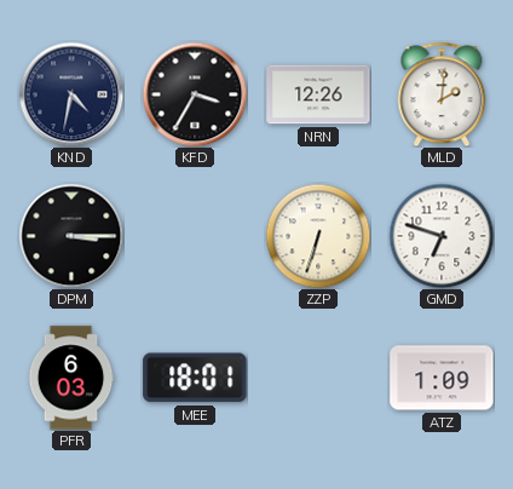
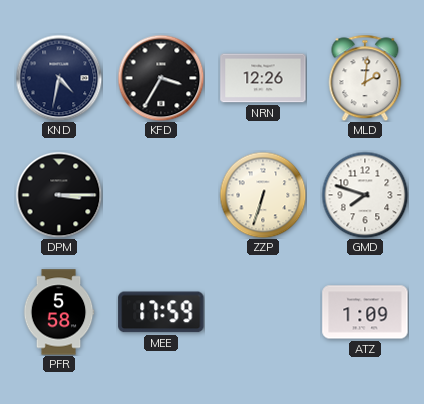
GMD: 6:48 -> 7:48 (365, 195)
PFR: 6:03 -> 5:58 (59, 312)
MEE: 18:01 -> 17:59 (161, 312)
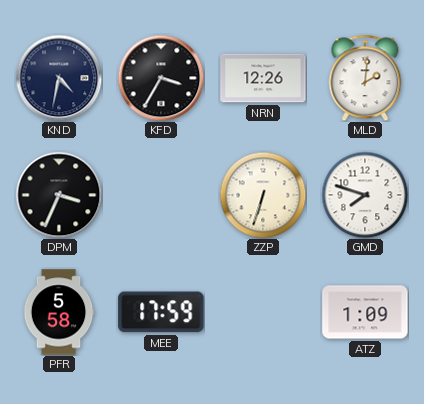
DPM: 3:15 -> 3:34 (59, 195)
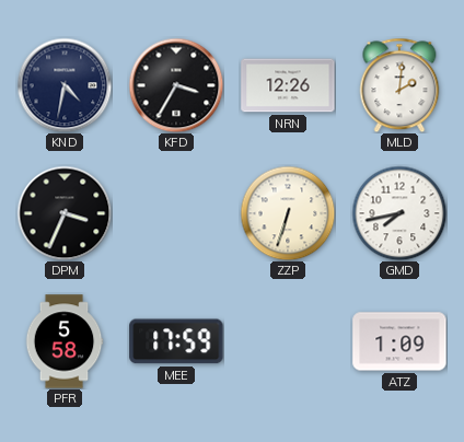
GMD: 7:48 -> 7:43 (399, 213)
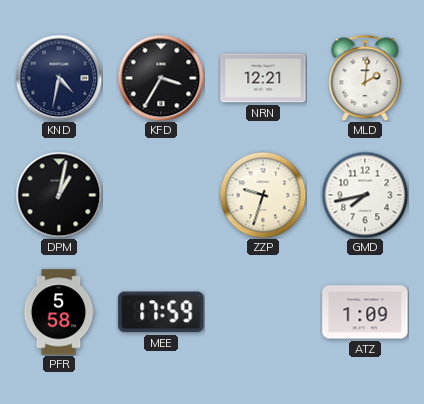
NRN: 12:26 -> 12:21 (263, 78)
DPM: 3:34 -> 1:02 (59, 195)
ZZP: 6:33 -> 9:33 (263, 195)
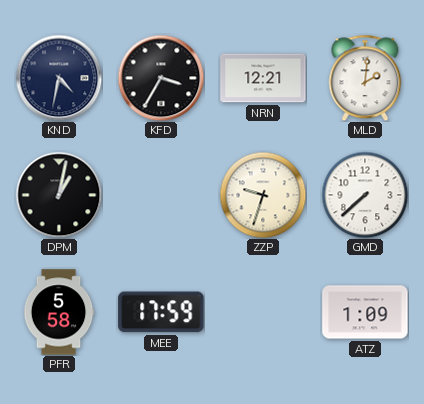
GMD: 7:43 -> 7:38 (365, 195)
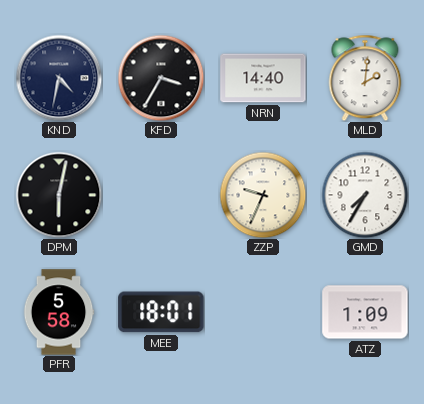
NRN: 12:21 -> 14:40 (263, 78)
DPM: 1:02 -> 6:02 (59, 195)
ZZP: 9:33 -> 9:34 (263, 195)
GMD: 7:38 -> 7:35 (365, 195)
MEE: 17:59 -> 18:01 (161, 312)
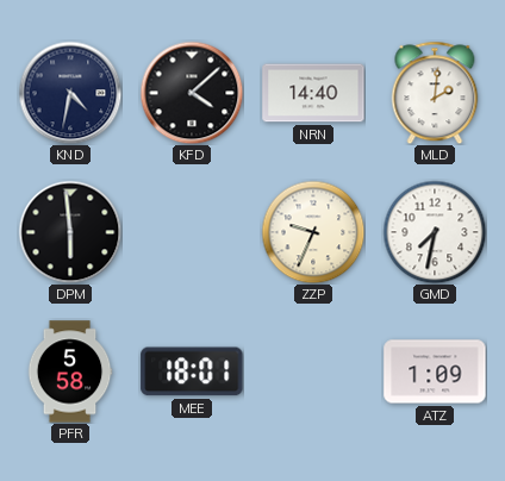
KFD: 3:35 -> 4:08 (192, 93)
DPM: 6:02 -> 5:59 (70, 232)
GMD: 7:35 -> 7:32 (435, 232)
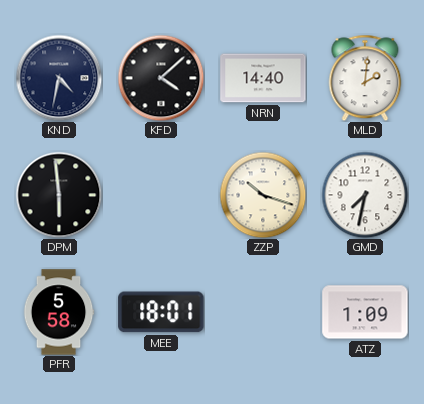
ZZP: 9:34 -> 10:18 (263, 195)
